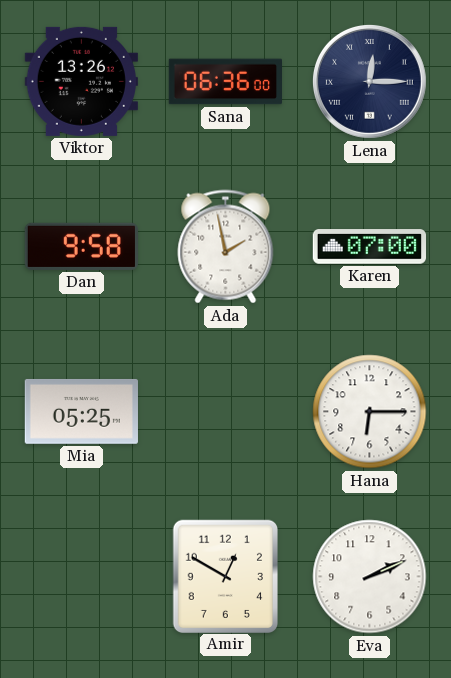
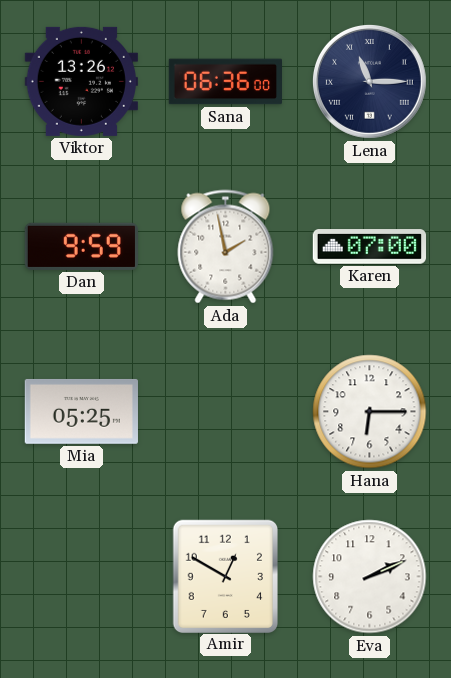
Lena: 12:15 -> 11:15 (369, 81)
Dan: 9:58 -> 9:59 (81, 246)
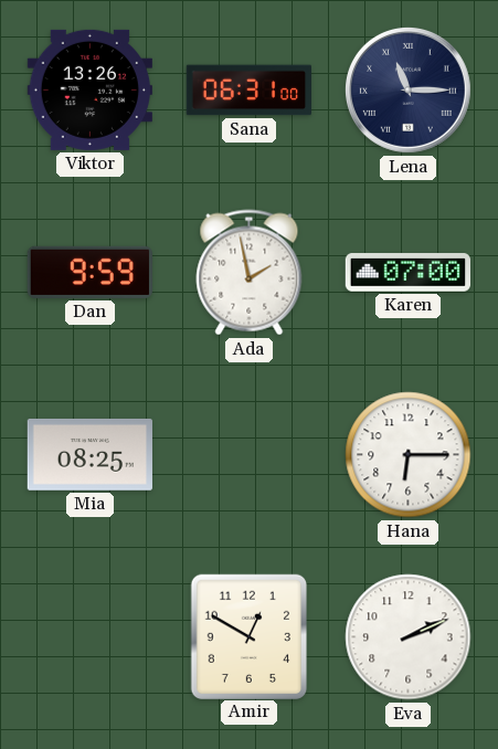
Sana: 06:36 -> 06:31 (248, 91)
Mia: 05:25 -> 08:25 (89, 454)
